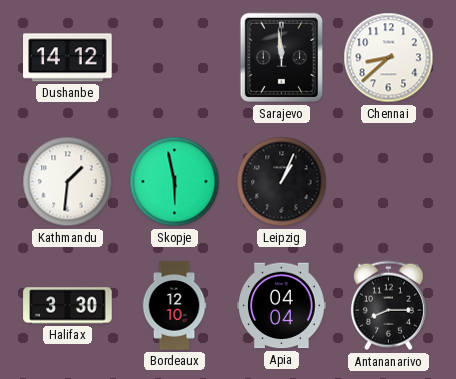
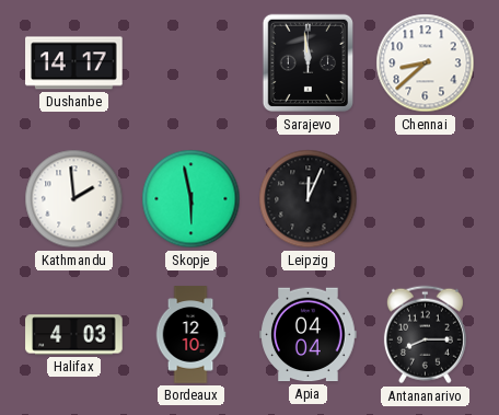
Dushanbe: 14:12 -> 14:17 (74, 64)
Kathmandu: 1:31 -> 1:59 (74, 199)
Leipzig: 1:04 -> 12:04 (309, 199)
Halifax: 3:30 -> 4:03 (74, 335)
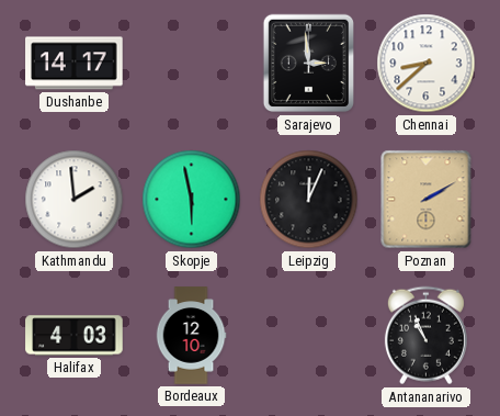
Sarajevo: 11:59 -> 2:59 (308, 64)
Poznan: none -> 2:10 (427, 200)
Apia: 04:04 -> none (309, 335)
Antananarivo: 8:15 -> 10:56 (425, 336)
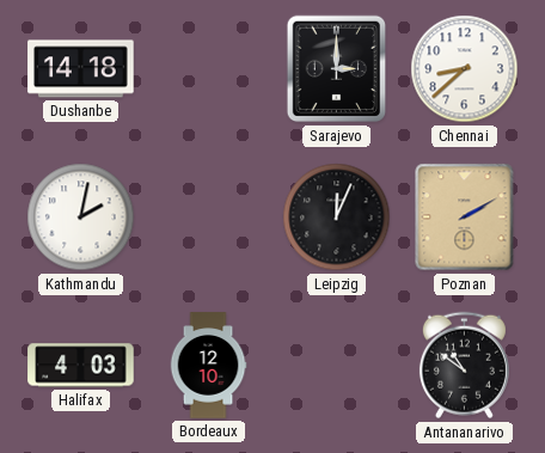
Dushanbe: 14:17 -> 14:18 (81, 69)
Sarajevo: 2:59 -> 3:00 (336, 69)
Kathmandu: 1:59 -> 2:02 (81, 218)
Skopje: 5:58 -> none (192, 200)
Antananarivo: 10:56 -> 10:51 (464, 366)
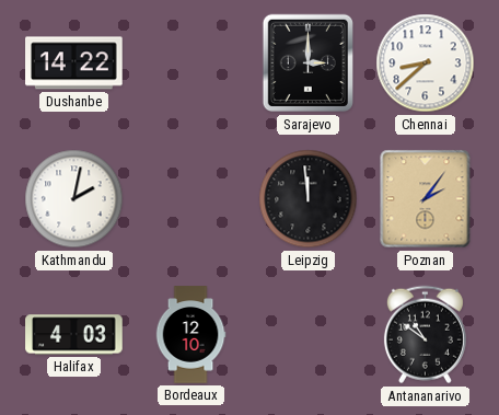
Dushanbe: 14:18 -> 14:22 (74, 64)
Leipzig: 12:04 -> 11:59 (309, 199)
Poznan: 2:10 -> 2:06 (426, 199)
